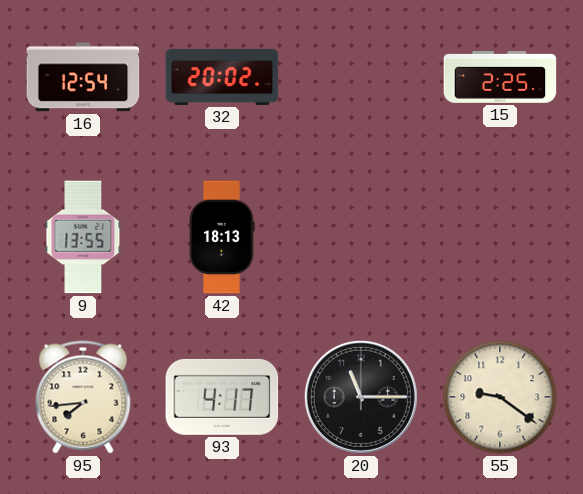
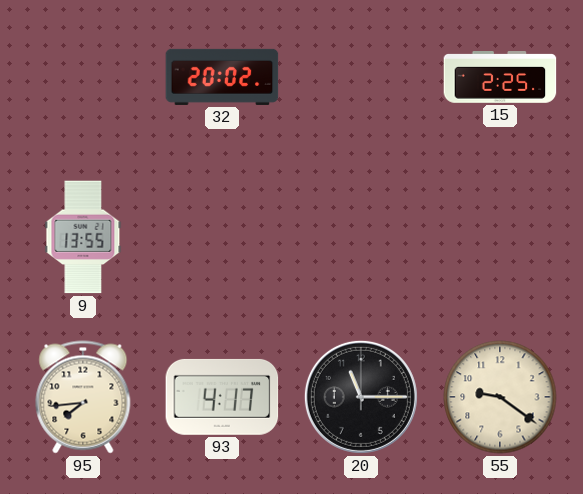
16: 12:54 -> none (83, 77)
42: 18:13 -> none (222, 237)
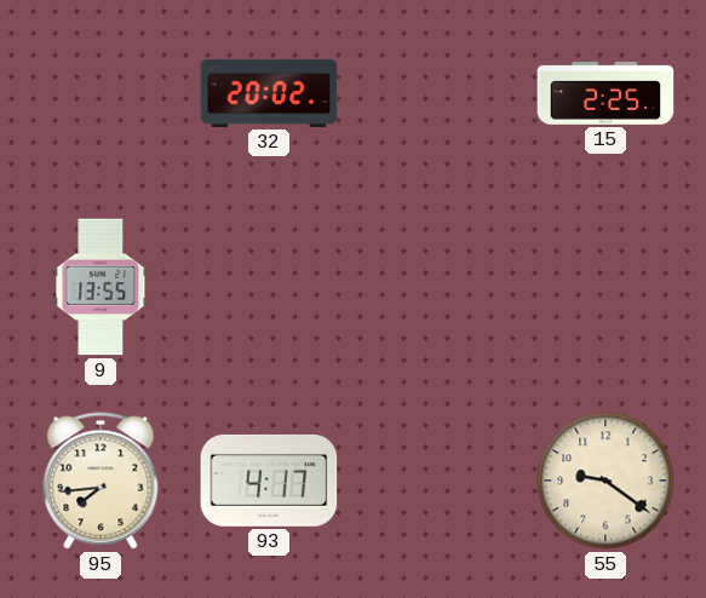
20: 11:15 -> none (361, 397)
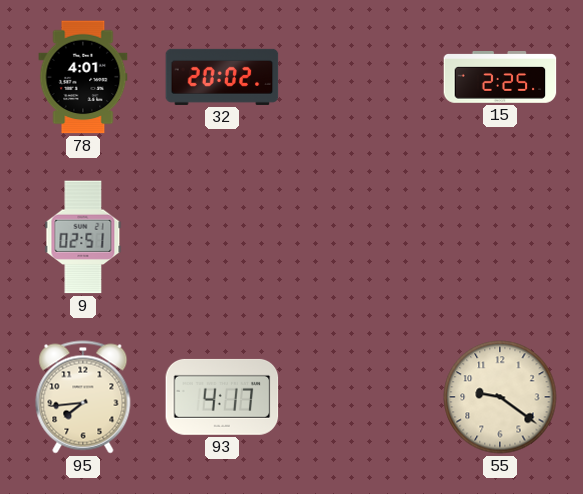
78: none -> 4:01 (83, 77)
9: 13:55 -> 02:51 (83, 237)
